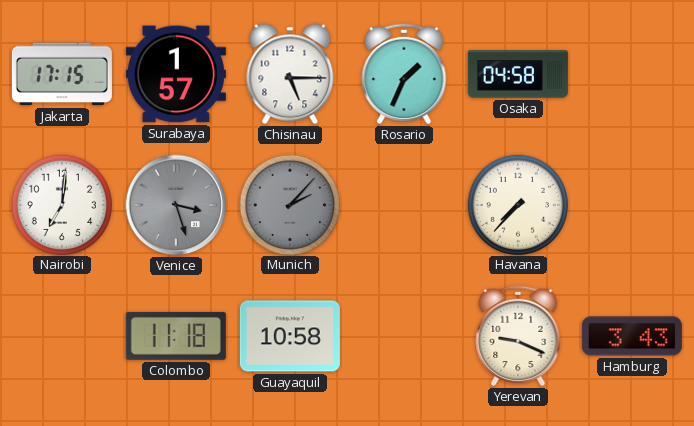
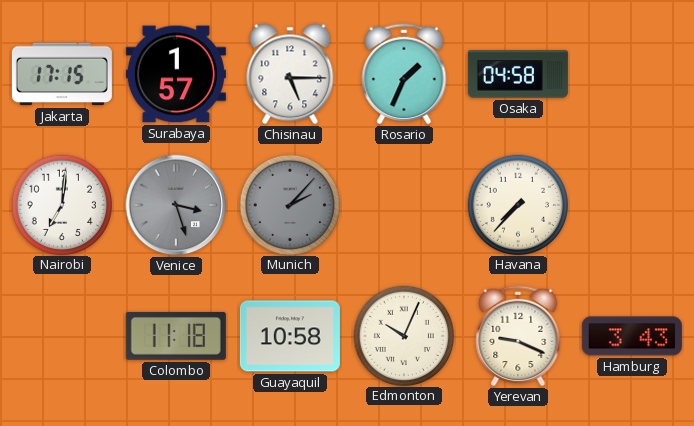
Edmonton: none -> 10:04 (403, 335)
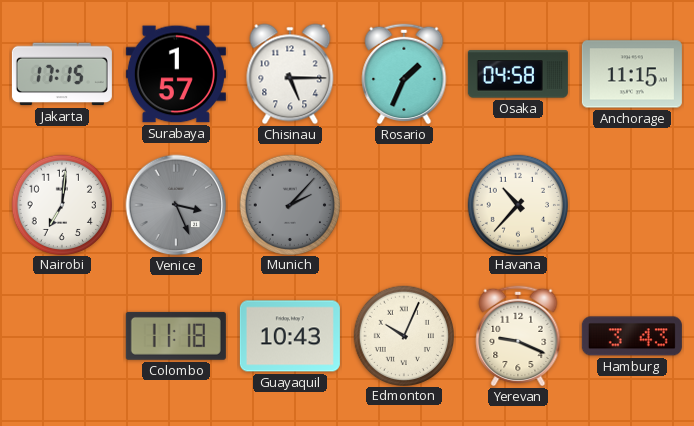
Anchorage: none -> 11:15 (632, 74)
Venice: 3:27 -> 3:26 (176, 205)
Havana: 7:37 -> 10:37 (517, 204)
Guayaquil: 10:58 -> 10:43 (290, 336)
